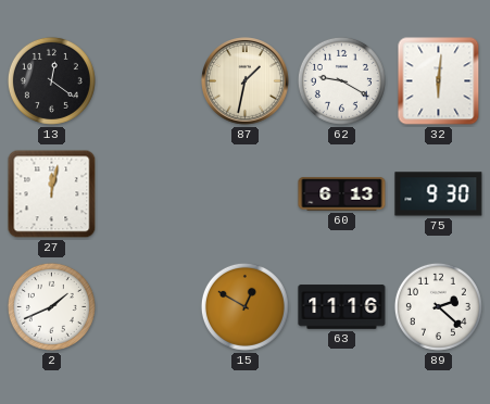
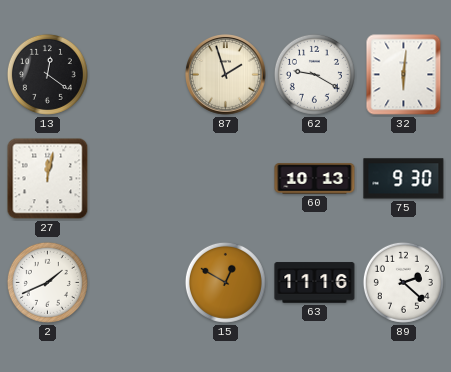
87: 1:32 -> 1:57 (226, 75)
60: 6:13 -> 10:13 (315, 179)
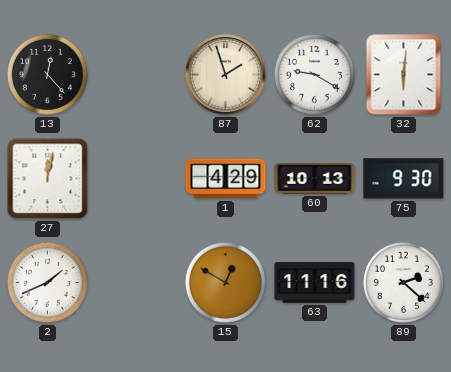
13: 12:21 -> 12:23 (47, 74)
1: none -> 4:29 (226, 179)
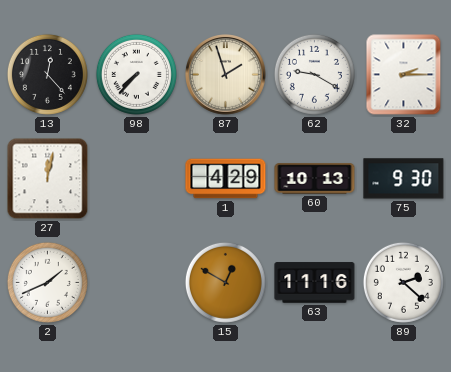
98: none -> 7:37 (136, 74)
32: 6:01 -> 2:15 (404, 75)
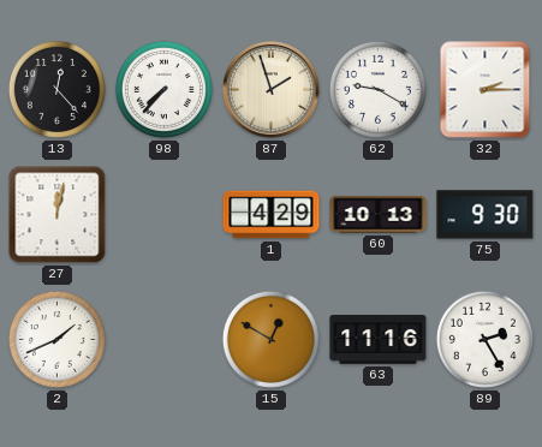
89: 2:22 -> 2:25 (484, 339)
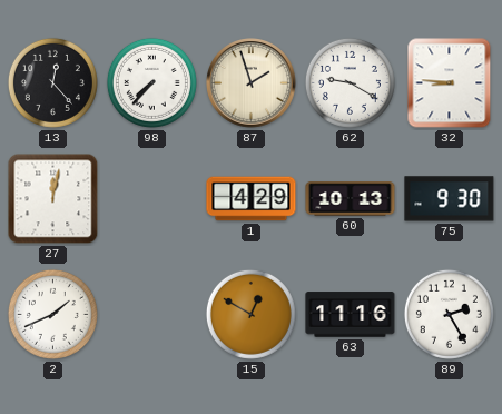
32: 2:15 -> 8:46 (450, 83)
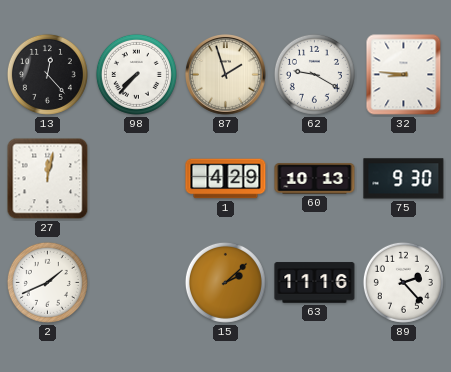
15: 12:50 -> 2:08 (225, 282)
89: 2:25 -> 2:23 (403, 282)
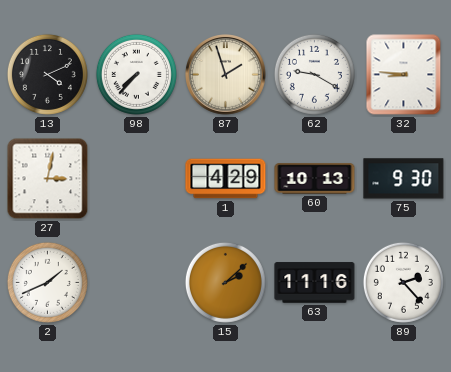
13: 12:23 -> 4:11 (47, 74)
27: 12:02 -> 3:02 (48, 179)
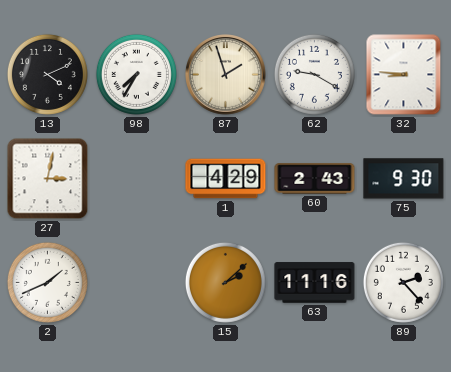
98: 7:37 -> 7:35 (136, 74)
60: 10:13 -> 2:43 (315, 179)
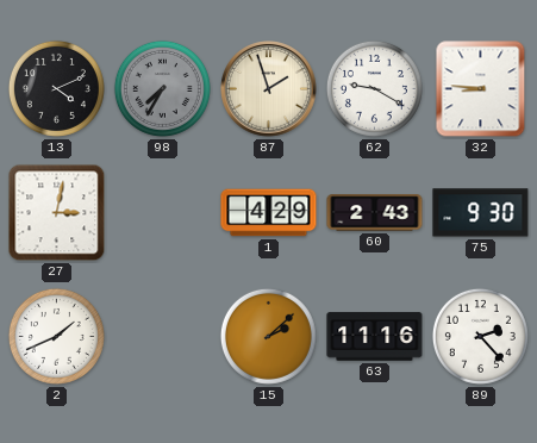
98 dial: white -> grey (162, 88)
